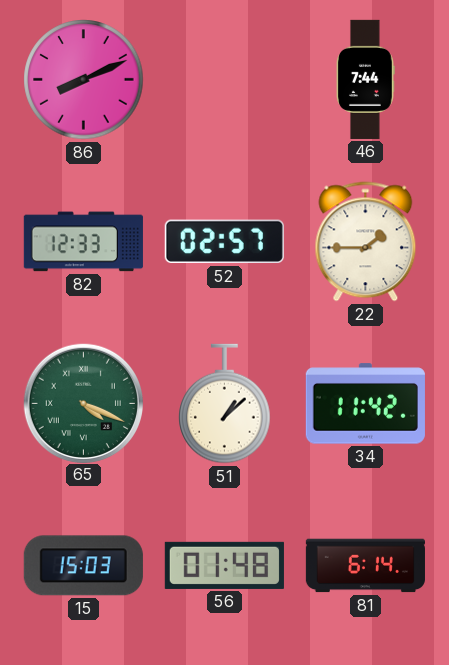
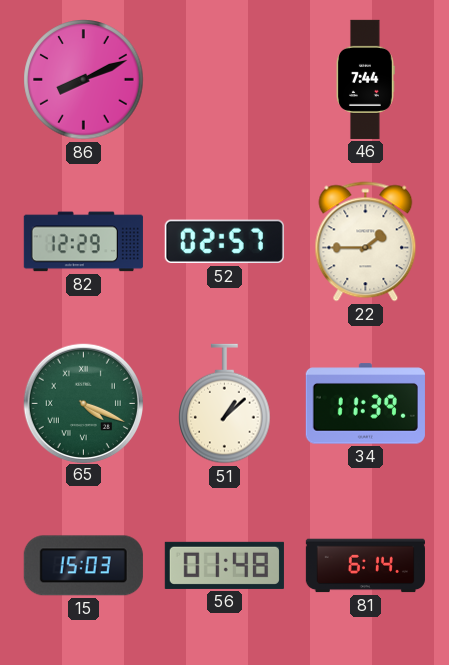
82: 12:33 -> 12:29 (83, 242)
34: 11:42 -> 11:39 (365, 404)
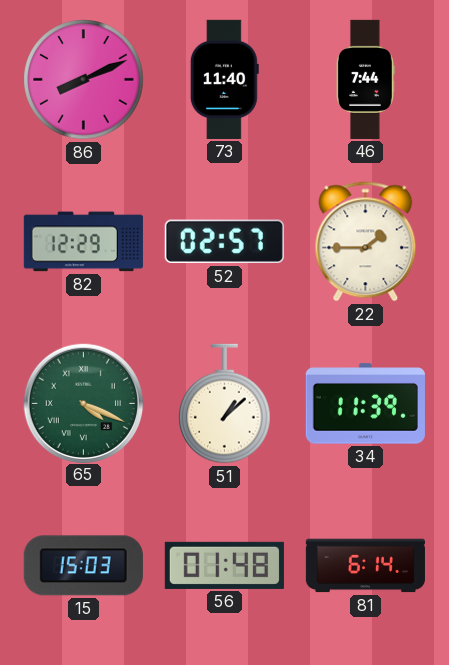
73: none -> 11:40 (224, 79)
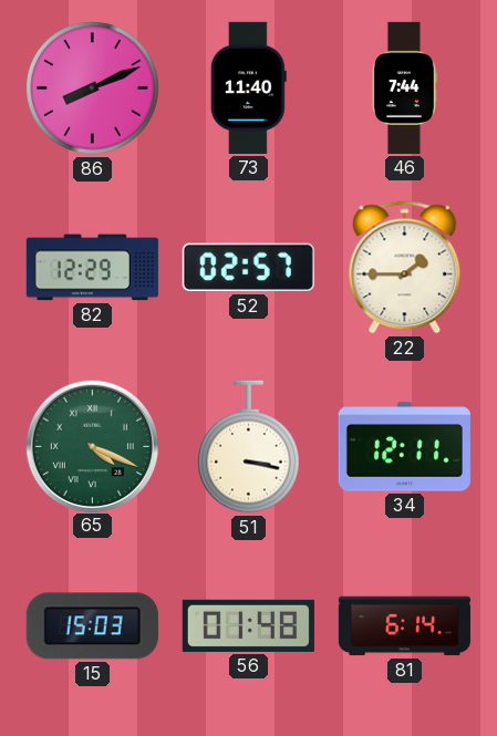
51: 1:08 -> 3:17 (249, 447)
34: 11:39 -> 12:11 (404, 447)
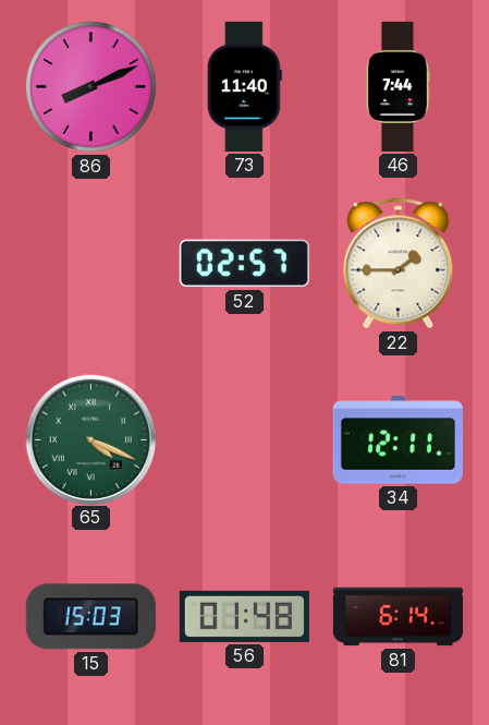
82: 12:29 -> none (92, 268)
51: 3:17 -> none (249, 447)
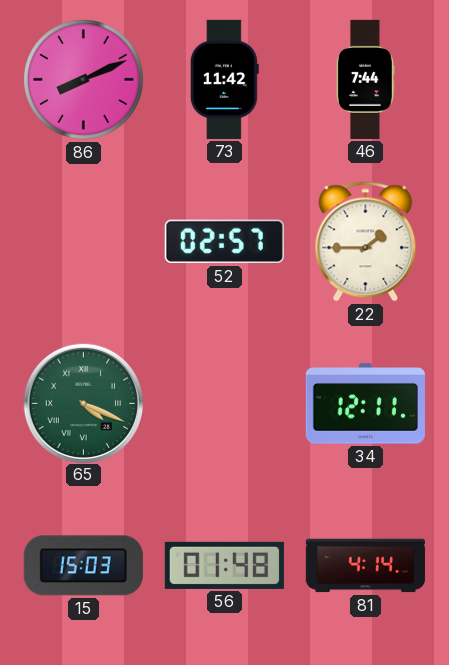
73: 11:40 -> 11:42 (224, 79)
81: 6:14 -> 4:14 (365, 566)
